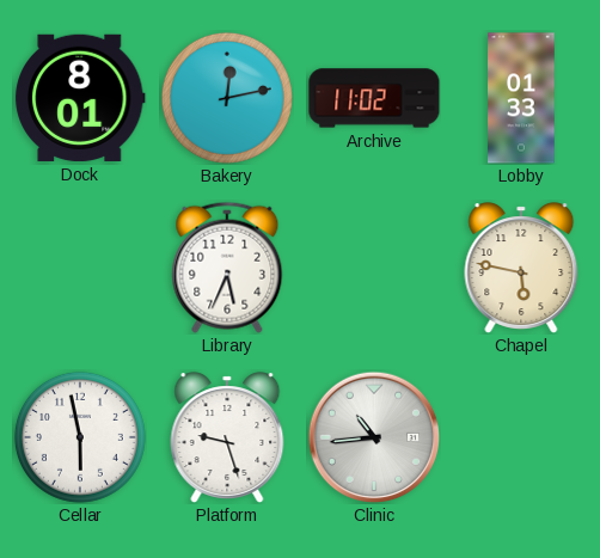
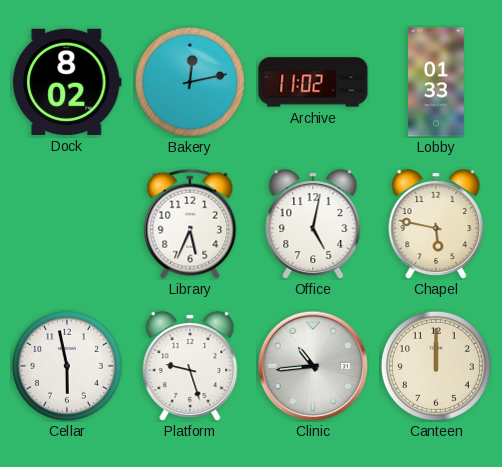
Dock: 8:01 -> 8:02 (68, 82)
Office: none -> 5:02 (313, 224)
Canteen: none -> 12:00 (436, 366)
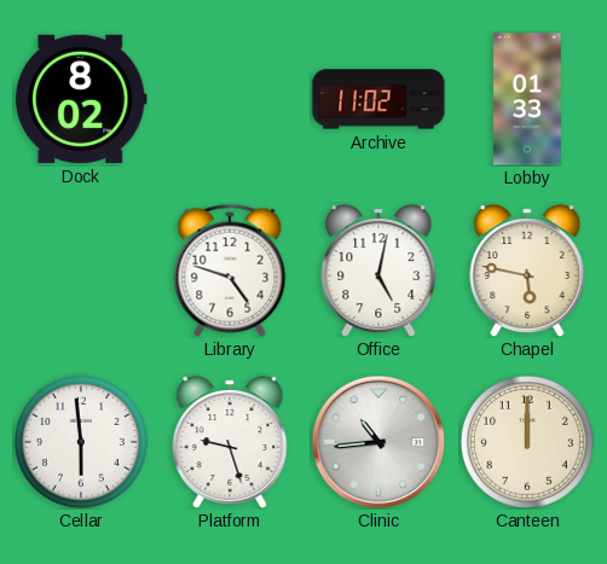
Bakery: 12:13 -> none (190, 82)
Library: 5:34 -> 4:48 (230, 271)
Cellar: 5:58 -> 5:59 (81, 442)
